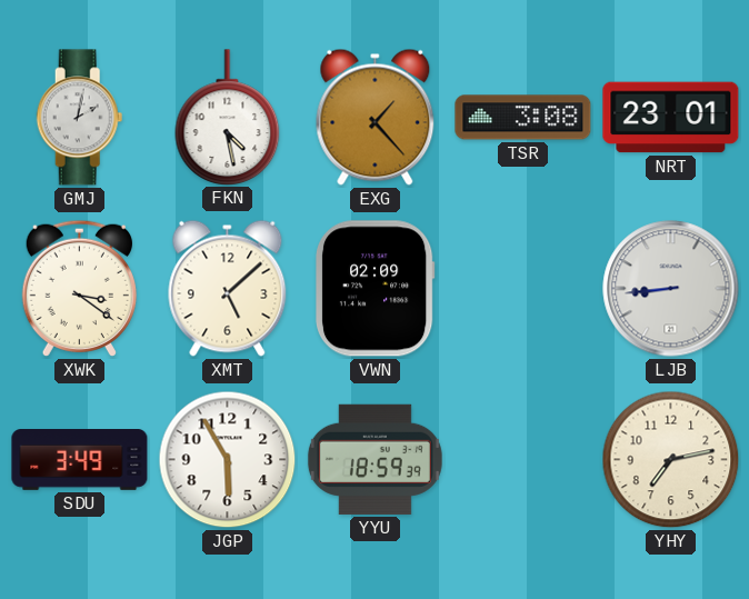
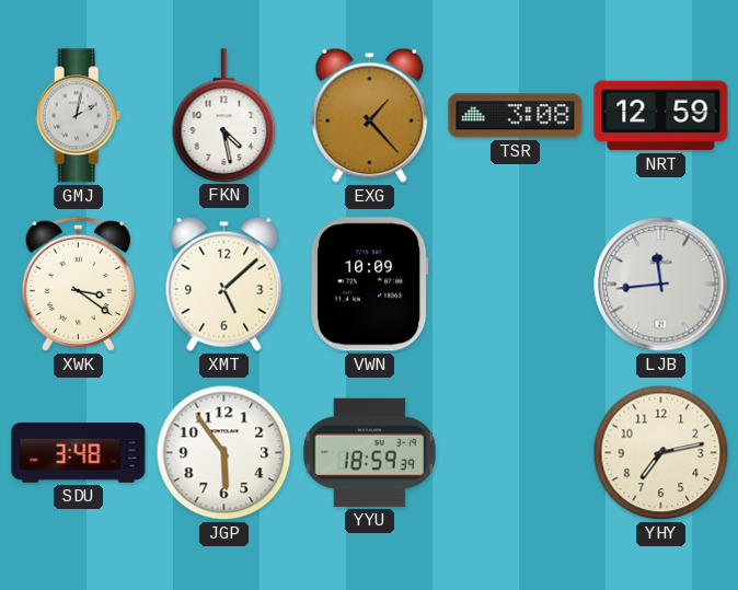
NRT: 23:01 -> 12:59 (661, 116)
VWN: 02:09 -> 10:09 (369, 285)
LJB: 8:44 -> 11:44 (661, 285)
SDU: 3:49 -> 3:48 (79, 453)
JGP: 5:55 -> 5:54 (224, 453)
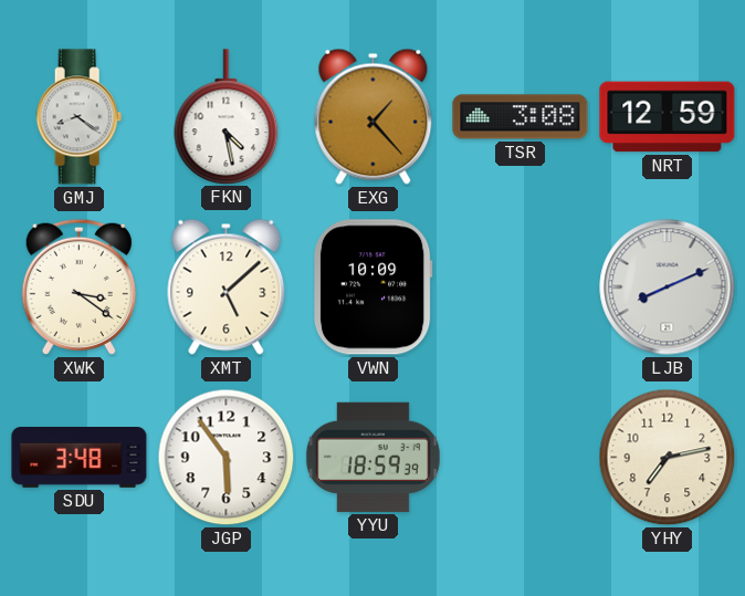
GMJ: 2:02 -> 8:21 (80, 117)
LJB: 11:44 -> 8:11 (668, 287)
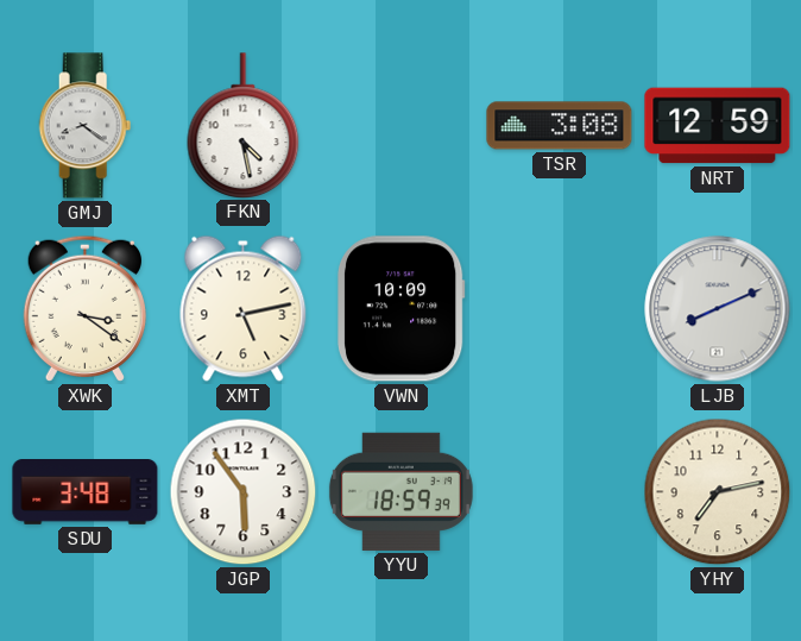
EXG: 1:23 -> none (374, 116)
XMT: 5:08 -> 5:13 (244, 308)
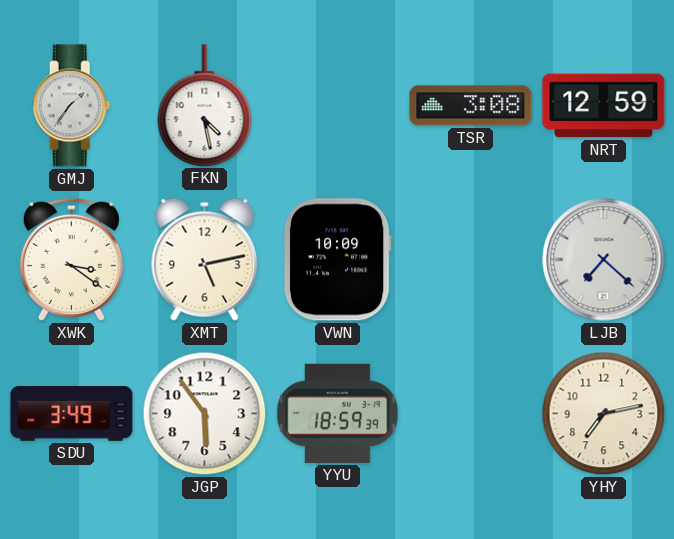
GMJ: 8:21 -> 1:36 (72, 106)
LJB: 8:11 -> 7:22 (604, 260)
SDU: 3:48 -> 3:49 (72, 414)
